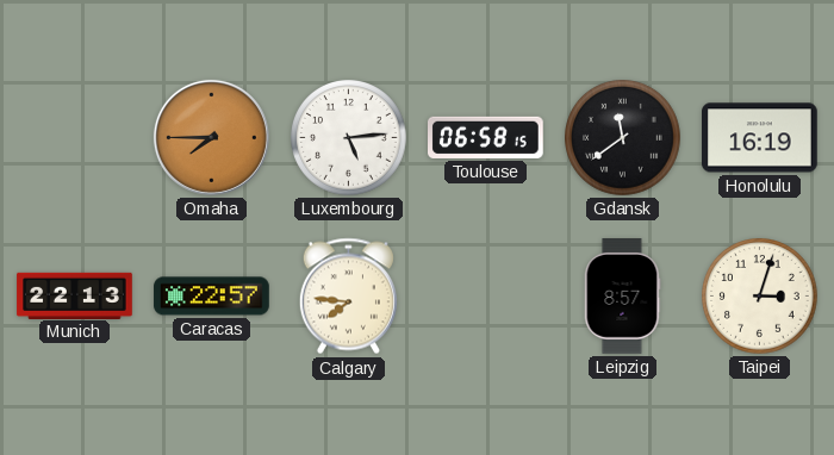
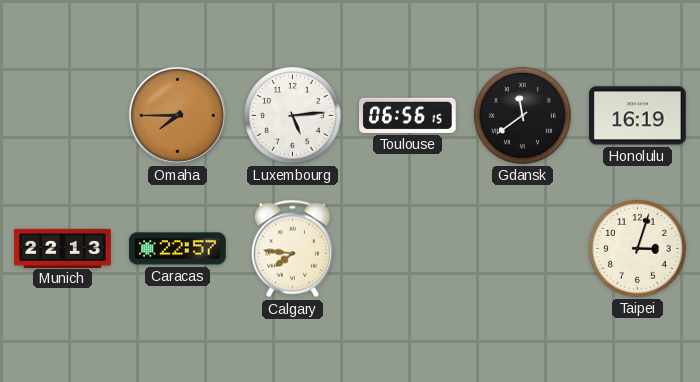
Toulouse: 06:58 -> 06:56 (408, 115)
Leipzig: 8:57 -> none (622, 297)
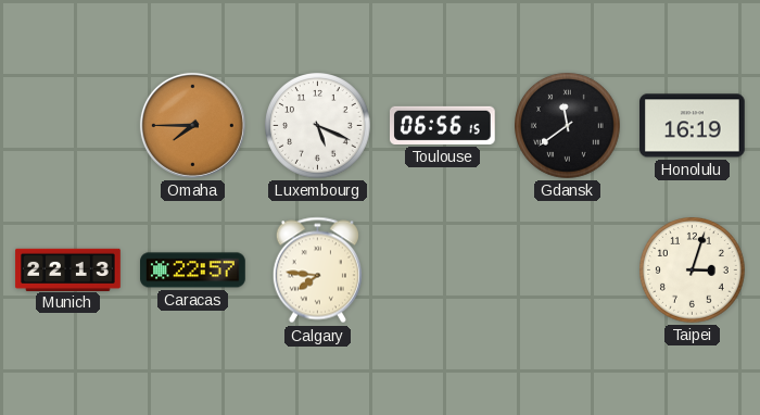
Luxembourg: 5:14 -> 5:19 (318, 126)
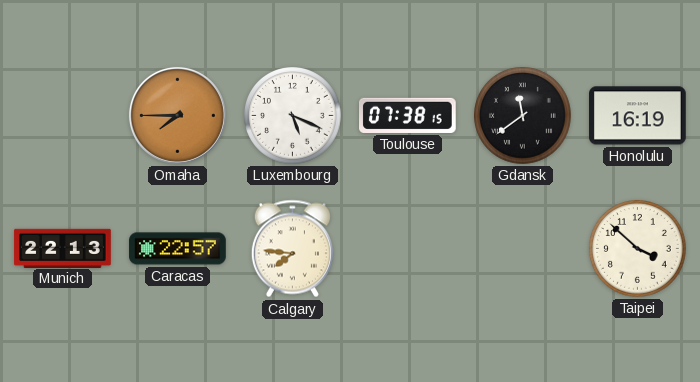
Toulouse: 06:56 -> 07:38 (408, 115)
Taipei: 3:03 -> 3:52 (638, 249)
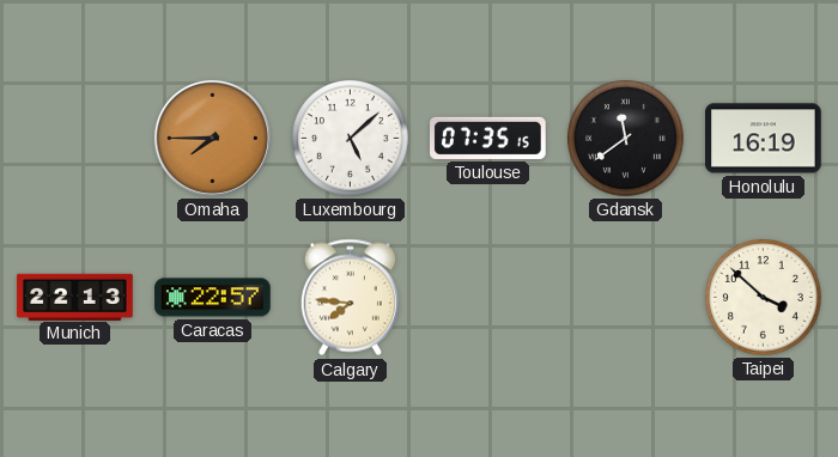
Luxembourg: 5:19 -> 5:08 (351, 139)
Toulouse: 07:38 -> 07:35 (488, 138)
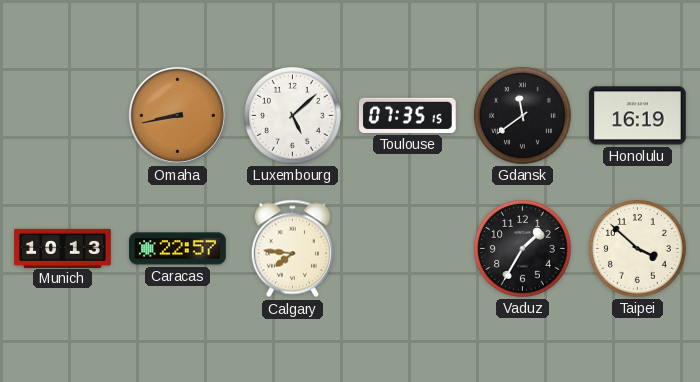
Omaha: 7:45 -> 8:43 (177, 115)
Munich: 22:13 -> 10:13 (63, 248)
Vaduz: none -> 1:35 (523, 249)
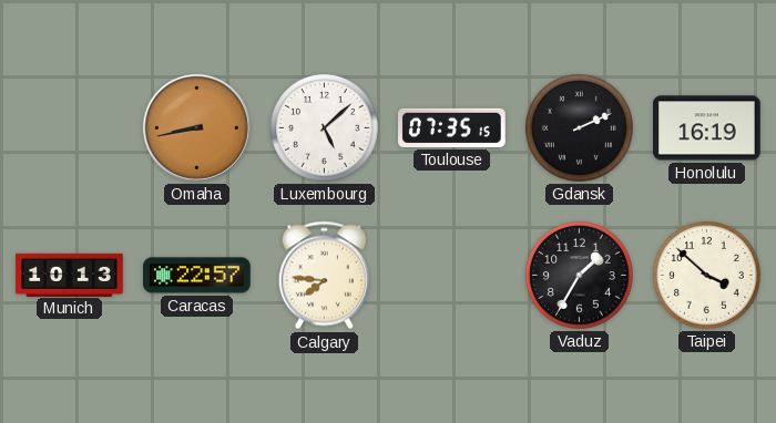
Gdansk: 11:39 -> 2:11 (580, 128)
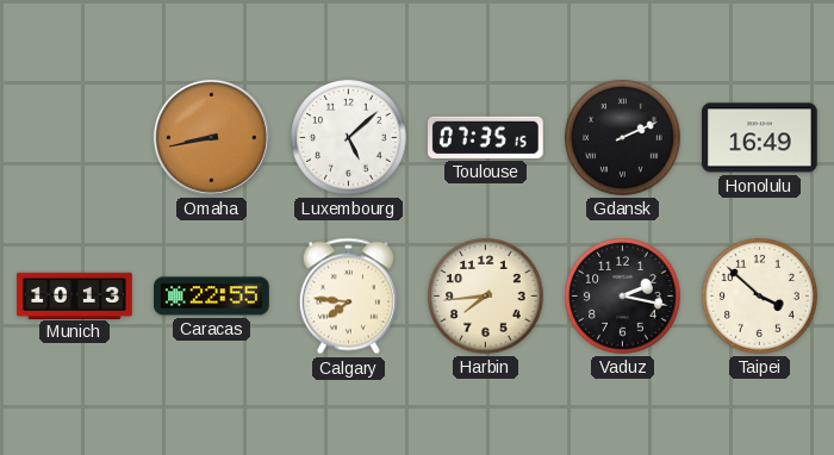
Honolulu: 16:19 -> 16:49 (760, 138)
Caracas: 22:57 -> 22:55 (212, 297)
Harbin: none -> 7:44 (486, 297)
Vaduz: 1:35 -> 2:17 (623, 297)
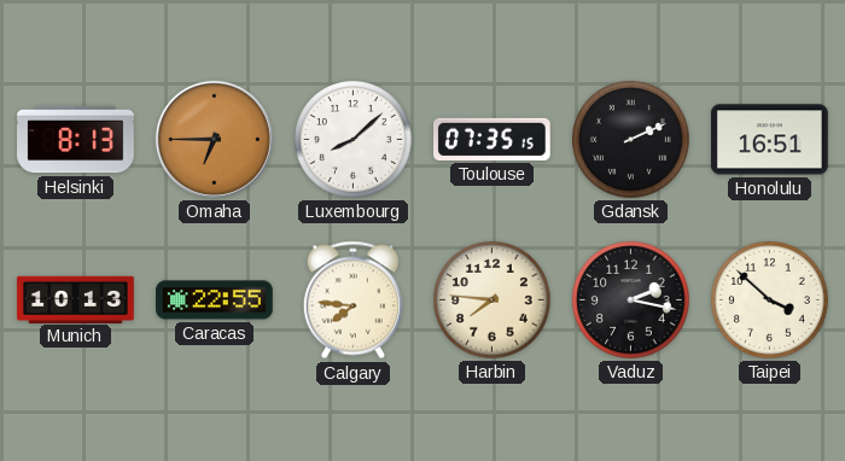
Helsinki: none -> 8:13 (76, 140)
Omaha: 8:43 -> 6:45 (214, 139)
Luxembourg: 5:08 -> 8:08 (354, 140)
Honolulu: 16:49 -> 16:51 (770, 140)
Harbin: 7:44 -> 7:46 (493, 300)
